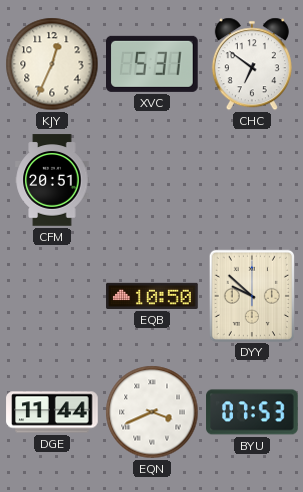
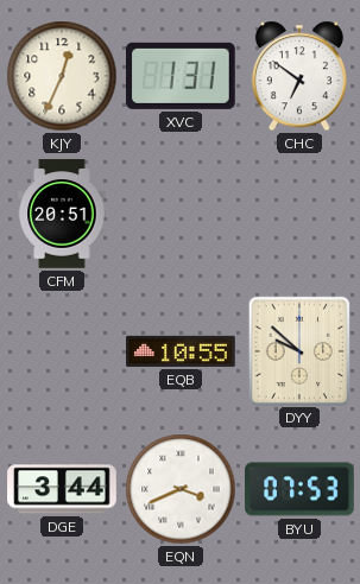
XVC: 5:31 -> 1:31 (182, 76)
EQB: 10:50 -> 10:55 (181, 351)
DGE: 11:44 -> 3:44 (62, 489)
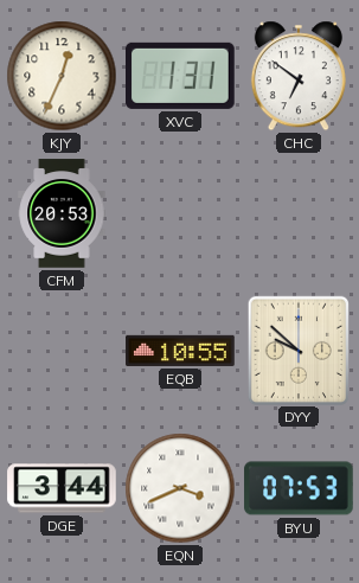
CFM: 20:51 -> 20:53 (62, 213)
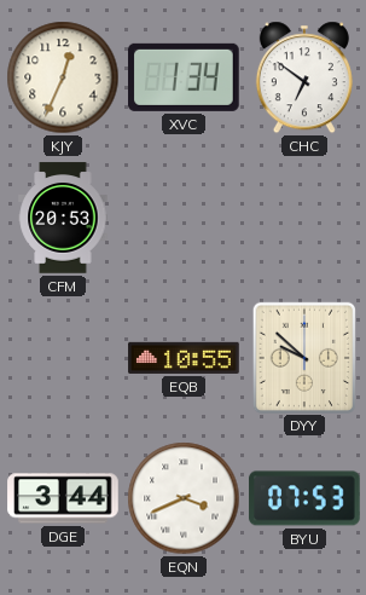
XVC: 1:31 -> 1:34 (185, 77)
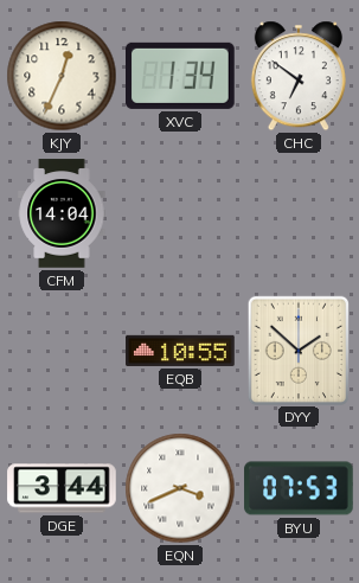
CFM: 20:53 -> 14:04 (62, 213)
DYY: 9:52 -> 1:52 (299, 350)
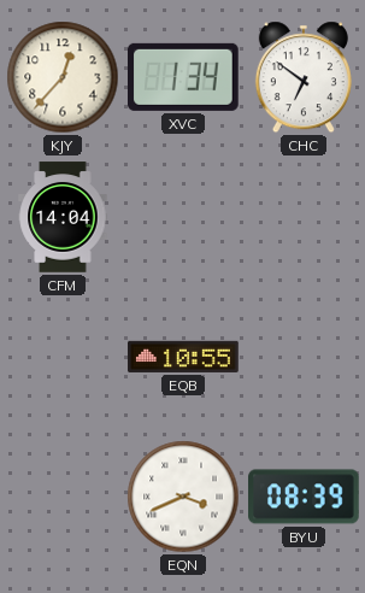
KJY: 12:34 -> 12:37 (63, 77)
DYY: 1:52 -> none (299, 350)
DGE: 3:44 -> none (62, 488)
BYU: 07:53 -> 08:39 (304, 497)
